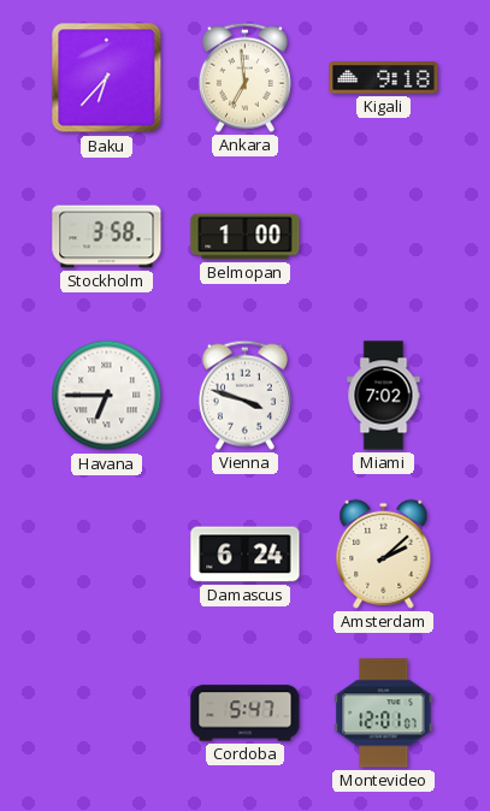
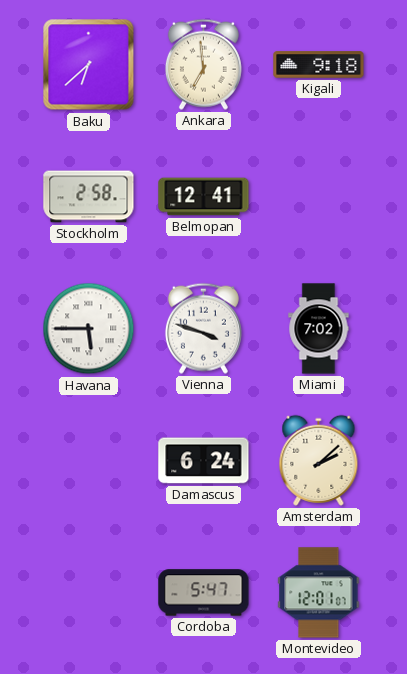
Baku: 6:37 -> 6:38 (89, 65)
Stockholm: 3:58 -> 2:58 (89, 197)
Belmopan: 1:00 -> 12:41 (204, 197)
Havana: 6:45 -> 5:45 (89, 329)
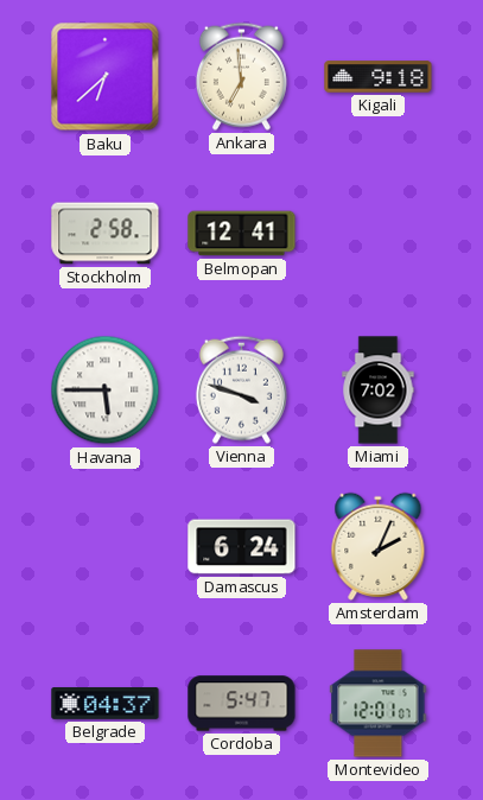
Amsterdam: 2:08 -> 2:04 (379, 546)
Belgrade: none -> 04:37 (106, 704)
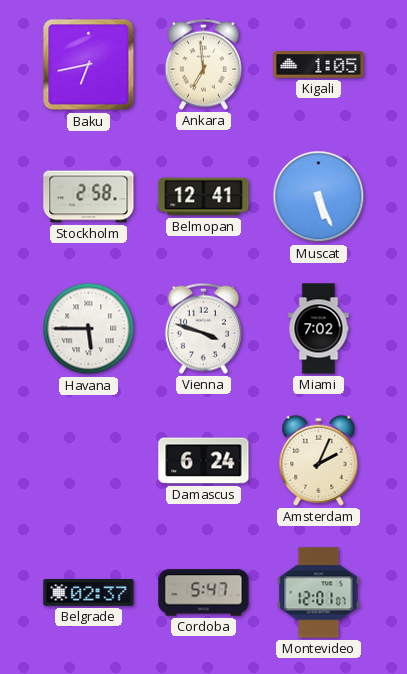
Baku: 6:38 -> 6:43 (89, 65)
Kigali: 9:18 -> 1:05 (319, 65)
Muscat: none -> 5:26 (319, 197)
Belgrade: 04:37 -> 02:37 (89, 593)
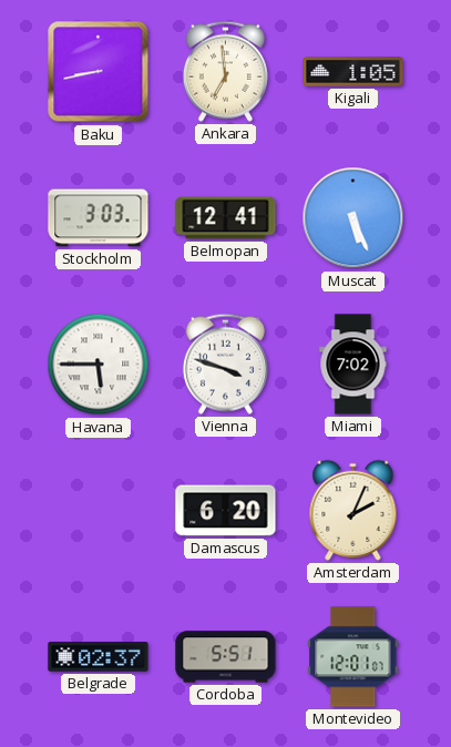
Baku: 6:43 -> 8:43 (99, 72)
Stockholm: 2:58 -> 3:03 (99, 218)
Damascus: 6:24 -> 6:20 (226, 511)
Cordoba: 5:47 -> 5:51 (226, 657)
